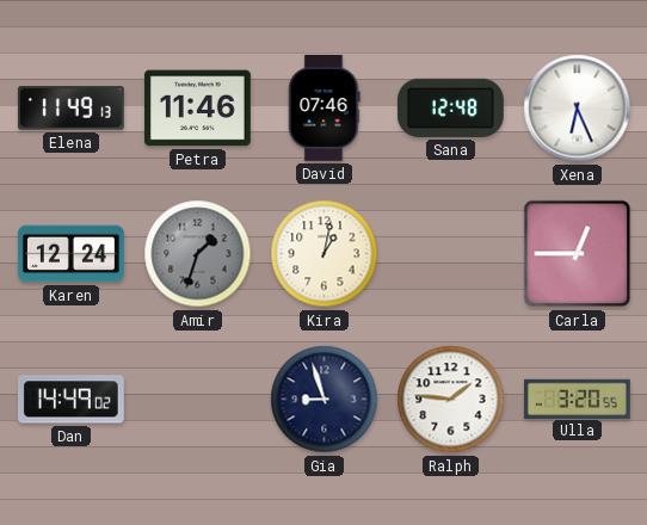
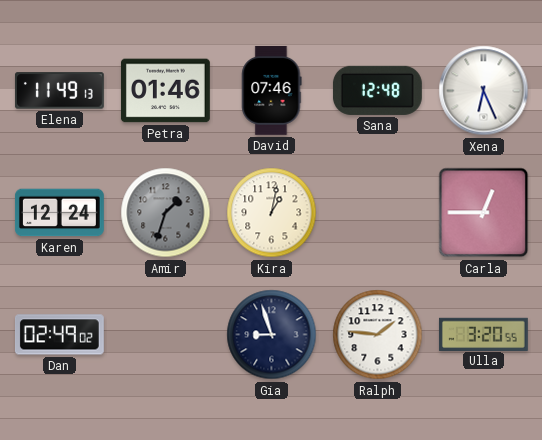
Petra: 11:46 -> 01:46 (165, 91)
Dan: 14:49 -> 02:49 (59, 335)
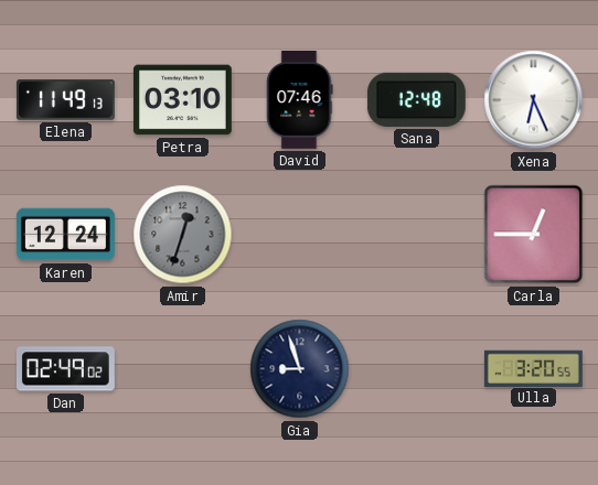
Petra: 01:46 -> 03:10 (182, 100)
Amir: 1:33 -> 12:33 (183, 235)
Kira: 1:02 -> none (272, 213)
Ralph: 1:46 -> none (378, 335)
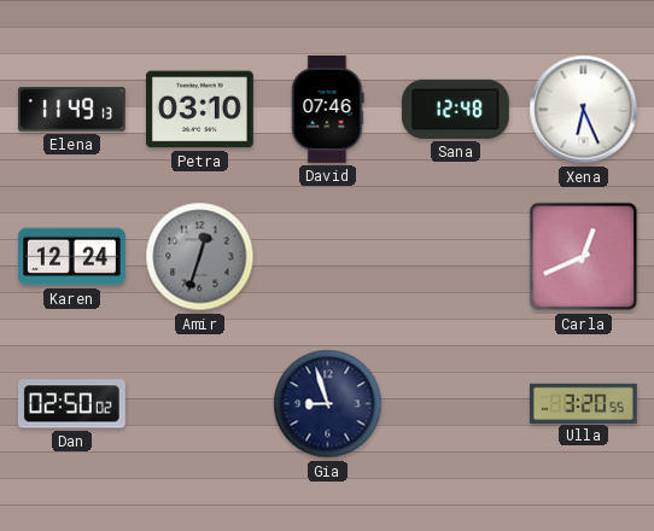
Carla: 12:45 -> 12:41 (584, 257)
Dan: 02:49 -> 02:50 (71, 404)
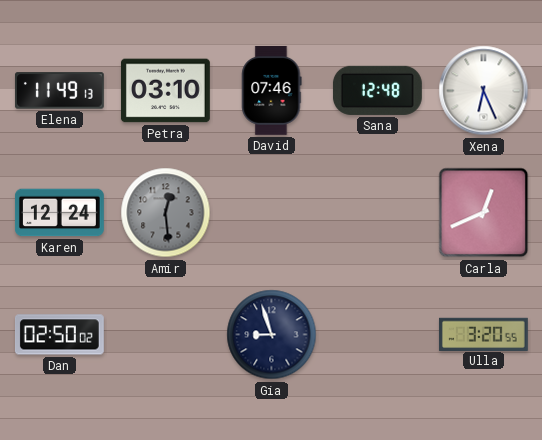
Amir: 12:33 -> 12:29 (166, 213)
